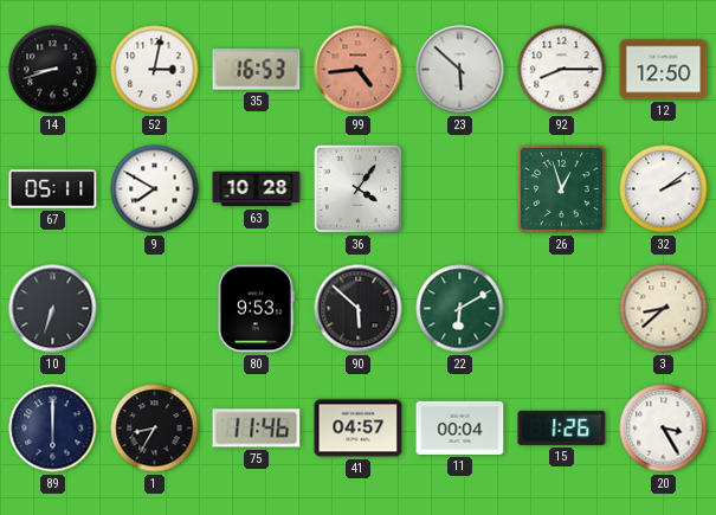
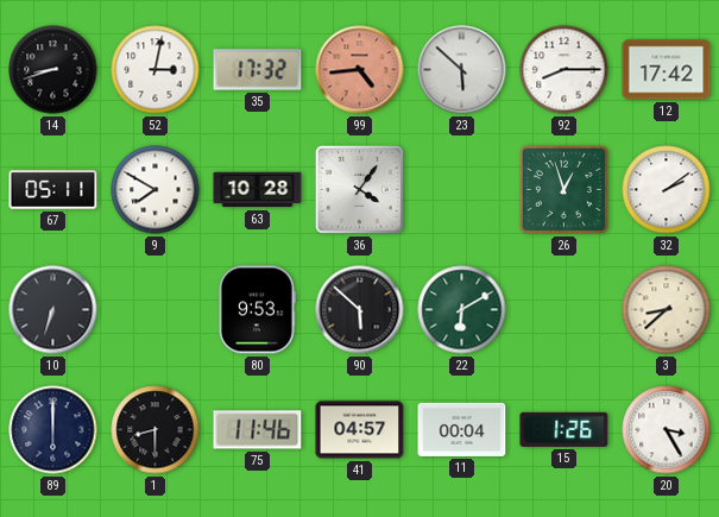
35: 16:53 -> 17:32 (258, 70)
12: 12:50 -> 17:42 (667, 70)
1: 8:35 -> 8:30 (156, 430)
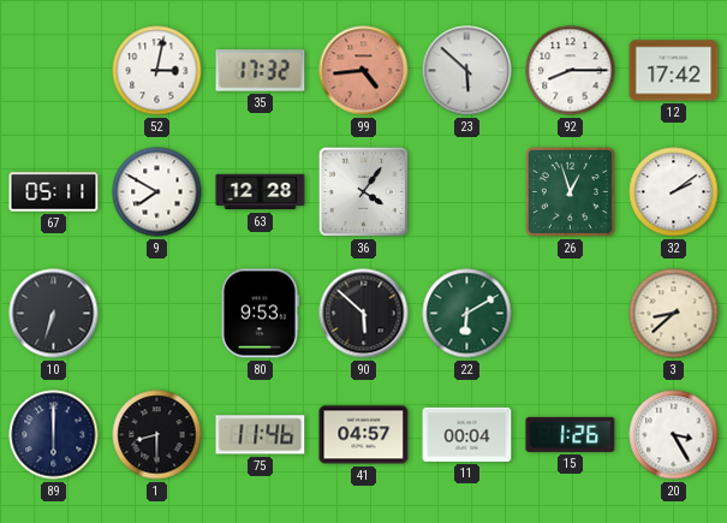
14: 8:42 -> none (53, 70)
63: 10:28 -> 12:28 (261, 192)
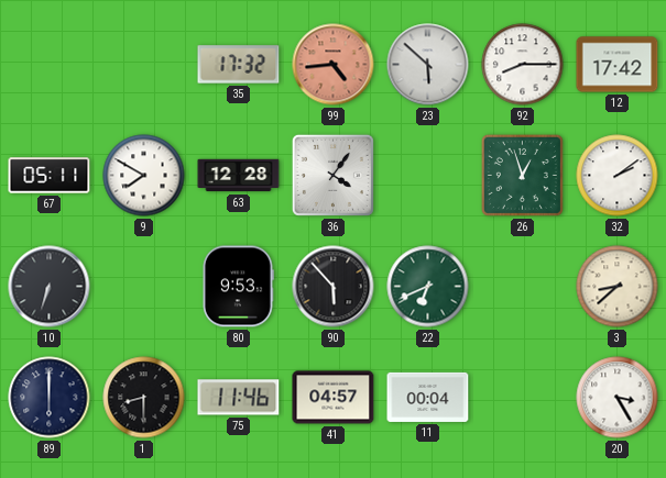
52: 3:02 -> none (157, 71)
90: 5:52 -> 5:53 (334, 287)
22: 6:10 -> 6:41 (428, 287)
15: 1:26 -> none (571, 434)
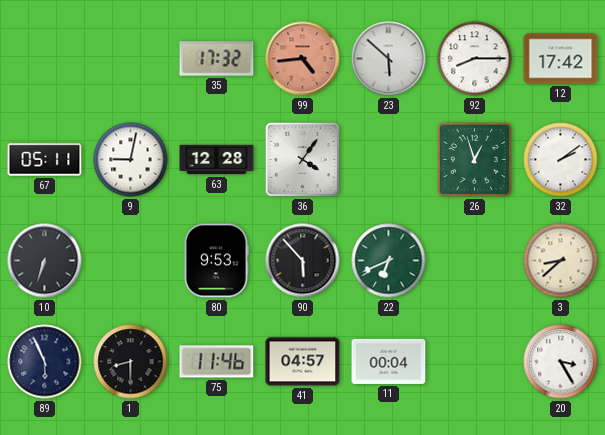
9: 7:50 -> 9:02 (131, 160)
89: 6:00 -> 5:56 (45, 362)
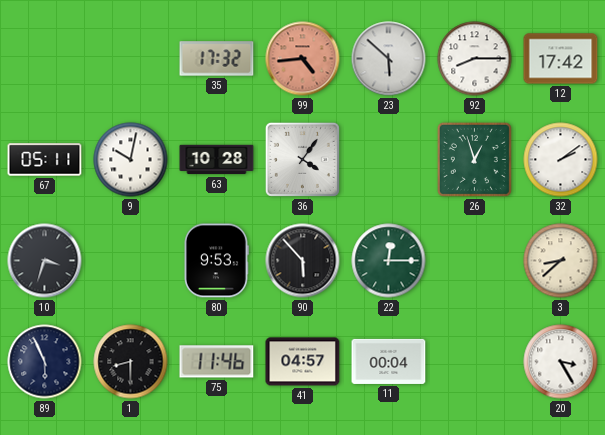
9: 9:02 -> 10:02 (131, 160)
63: 12:28 -> 10:28 (217, 160)
10: 6:33 -> 3:33 (45, 261)
22: 6:41 -> 12:15 (389, 261)
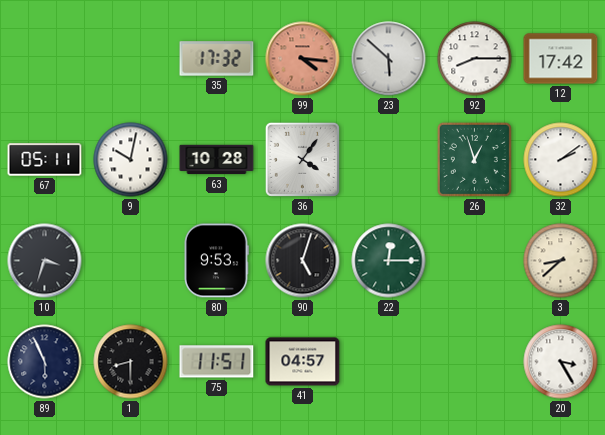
99: 4:44 -> 4:16 (303, 59)
90: 5:53 -> 5:03 (303, 261)
75: 11:46 -> 11:51 (217, 362)
11: 00:04 -> none (389, 361)
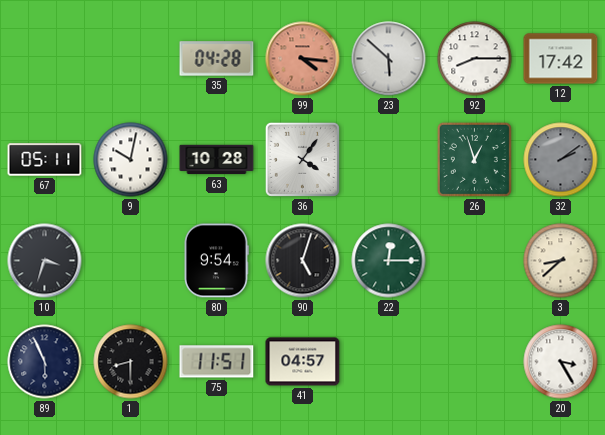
35: 17:32 -> 04:28 (217, 59)
32 dial: white -> grey (561, 160)
80: 9:53 -> 9:54 (217, 261)
